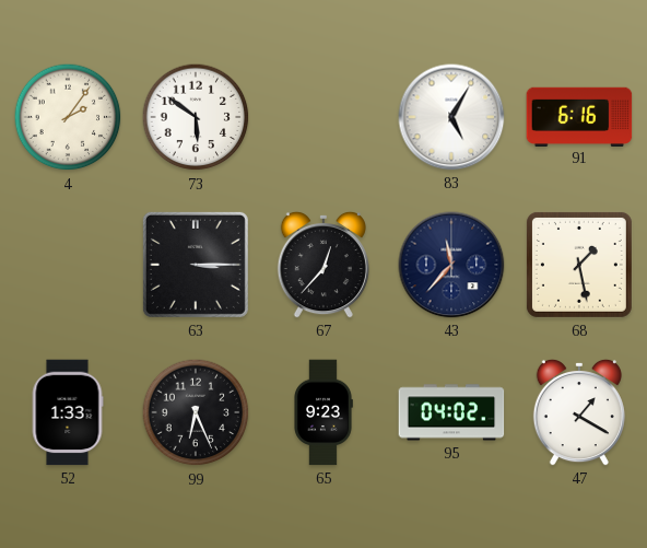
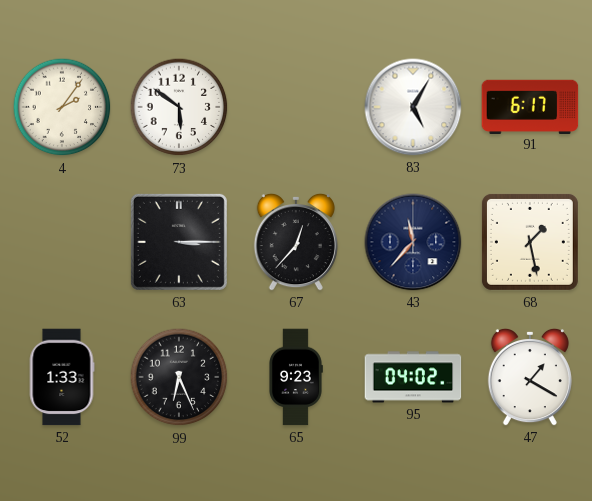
91: 6:16 -> 6:17 (530, 106)
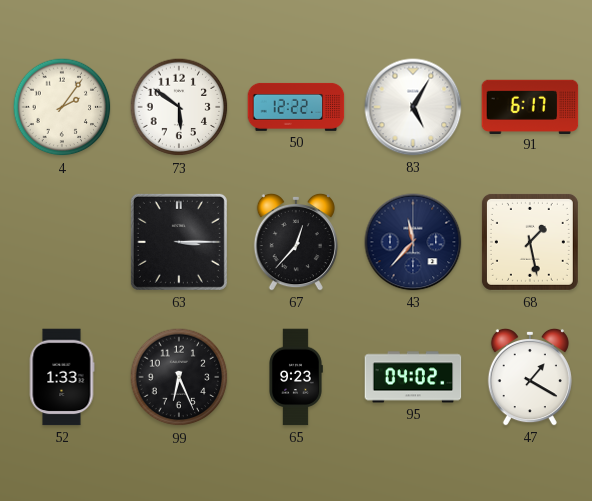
50: none -> 12:22 (296, 107)
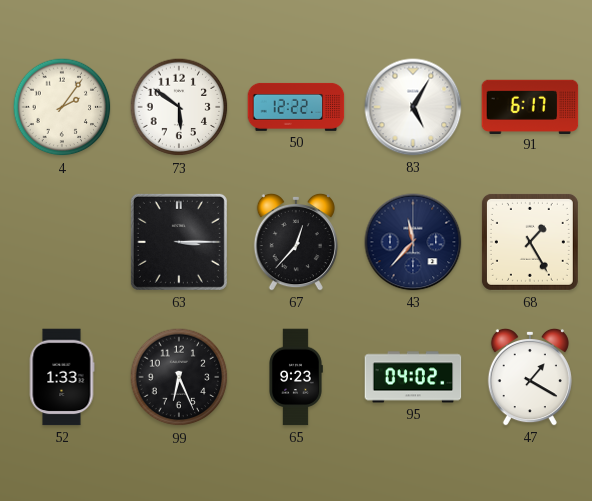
68: 1:28 -> 1:25 (530, 242)
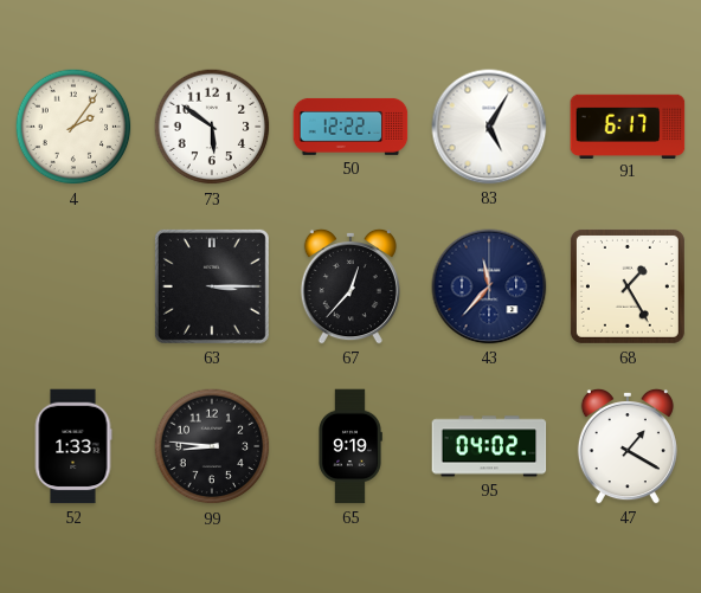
99: 6:26 -> 8:46 (212, 446)
65: 9:23 -> 9:19 (350, 446)
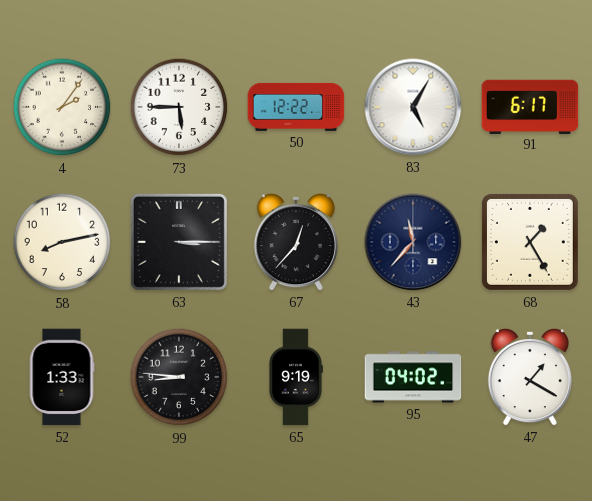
73: 5:51 -> 5:45 (179, 107)
58: none -> 8:13 (62, 242)
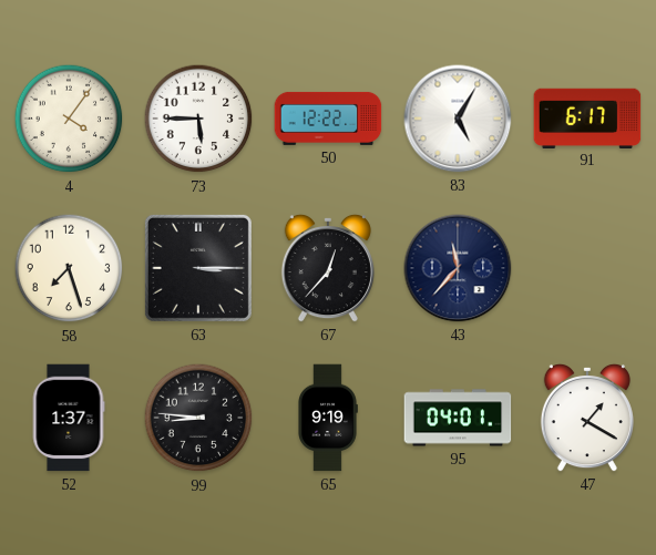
4: 2:06 -> 4:06 (69, 119)
58: 8:13 -> 7:27 (69, 268)
68: 1:25 -> none (530, 242)
52: 1:33 -> 1:37 (69, 418)
95: 04:02 -> 04:01 (458, 418)
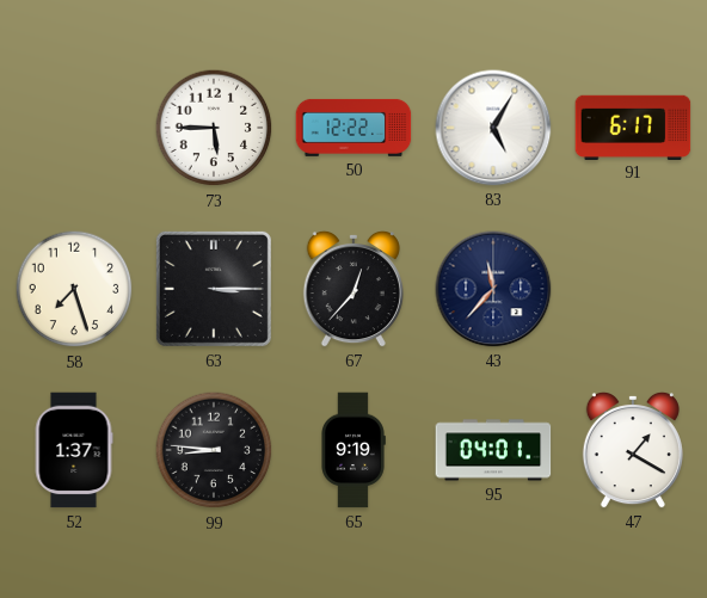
4: 4:06 -> none (69, 119)
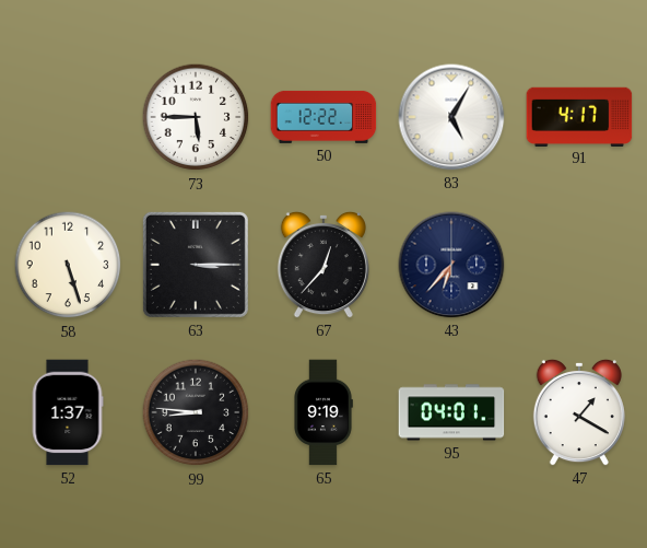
91: 6:17 -> 4:17 (579, 116)
58: 7:27 -> 5:27 (68, 265)
43: 11:37 -> 6:37 (451, 265)
